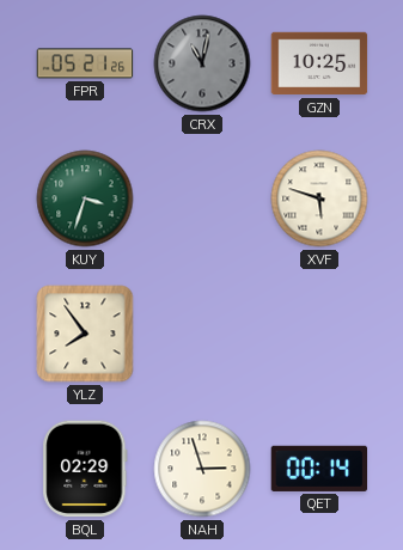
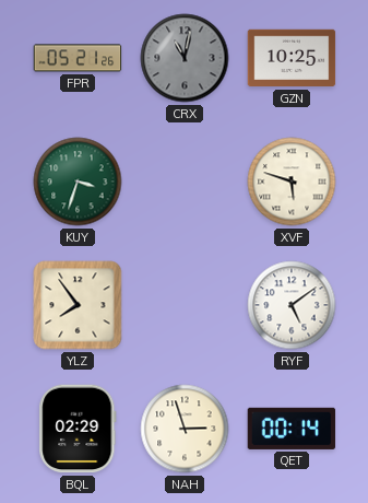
RYF: none -> 5:09 (292, 305)
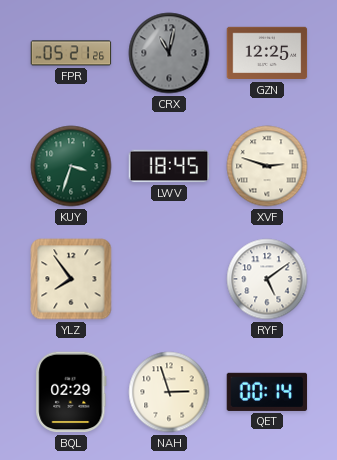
GZN: 10:25 -> 12:25 (267, 53)
LWV: none -> 18:45 (169, 166)
XVF: 5:48 -> 2:48 (267, 166)
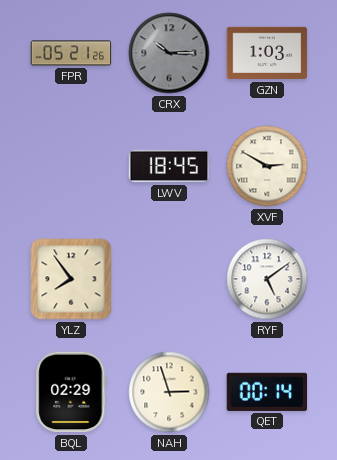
CRX: 11:02 -> 10:15 (169, 53)
GZN: 12:25 -> 1:03 (267, 53)
KUY: 3:33 -> none (71, 166)
XVF: 2:48 -> 2:50 (267, 166)
